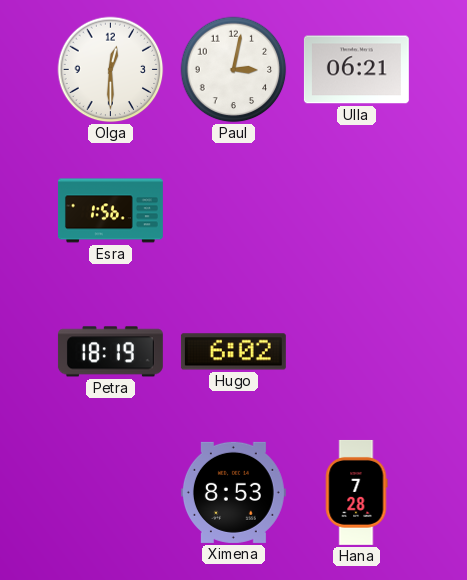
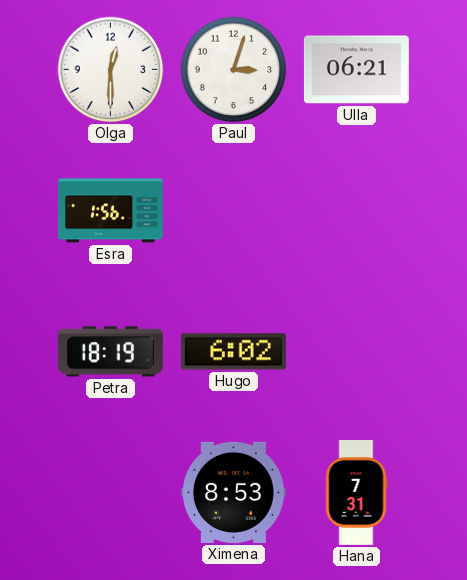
Paul: 3:02 -> 3:03 (234, 70)
Hana: 7:28 -> 7:31 (356, 492)
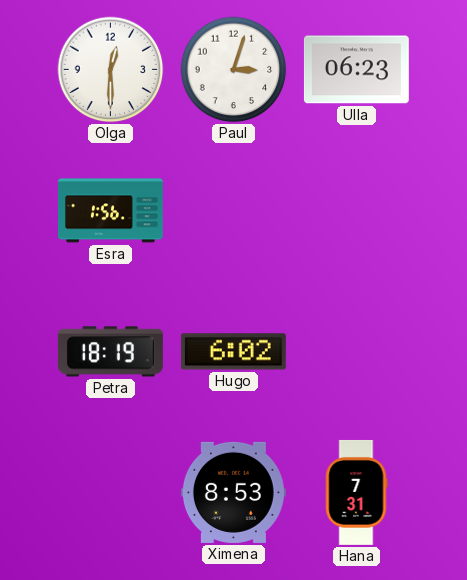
Ulla: 06:21 -> 06:23 (356, 70)
